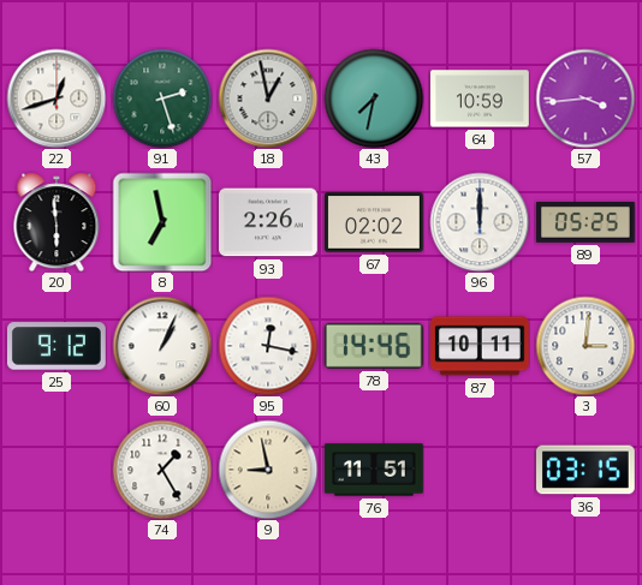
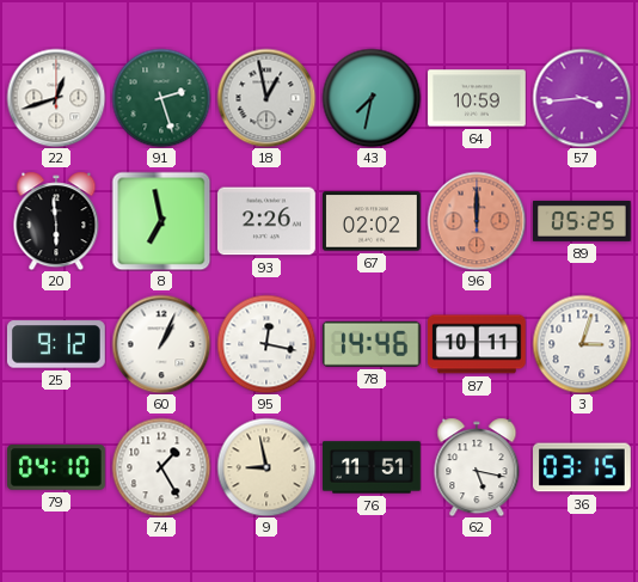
96 dial: white -> salmon (477, 221)
3: 3:01 -> 3:03 (582, 344)
79: none -> 04:10 (57, 468)
62: none -> 5:17 (477, 467)
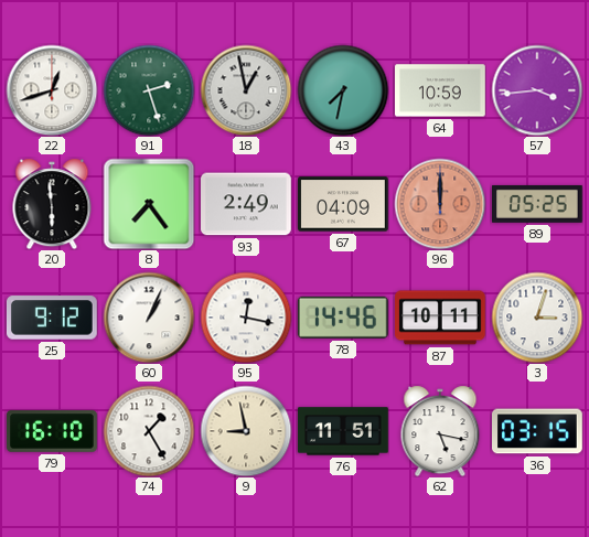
8: 6:58 -> 7:24 (149, 204)
93: 2:26 -> 2:49 (247, 204)
67: 02:02 -> 04:09 (344, 204)
79: 04:10 -> 16:10 (53, 432)
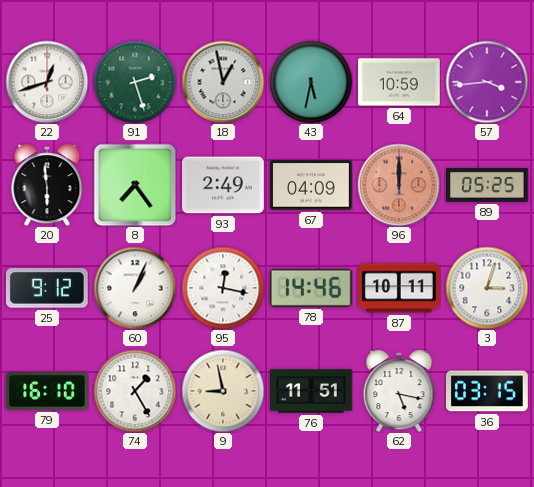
43: 7:32 -> 5:32 (311, 82)
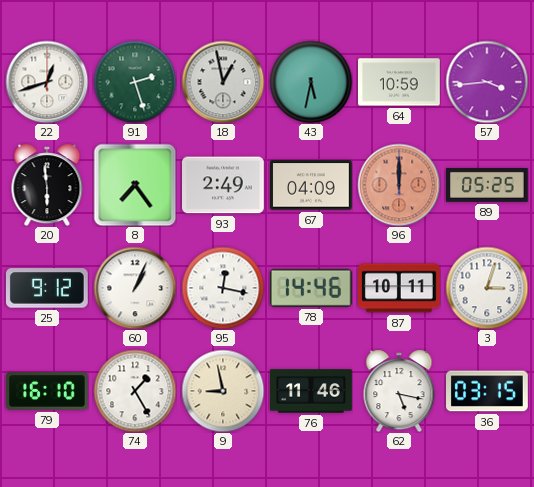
76: 11:51 -> 11:46 (312, 391)
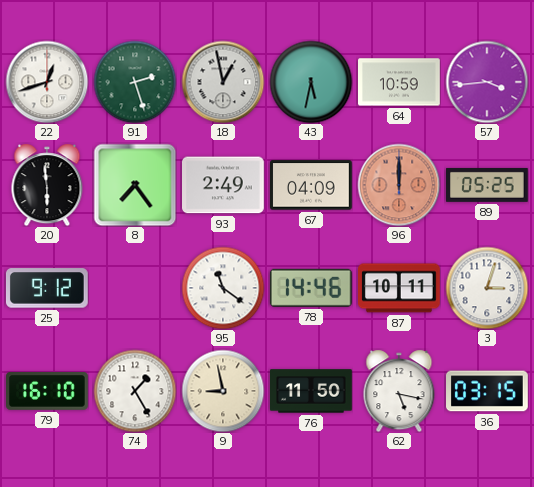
60: 1:04 -> none (135, 288)
95: 12:17 -> 11:21 (223, 288)
76: 11:46 -> 11:50 (312, 391)
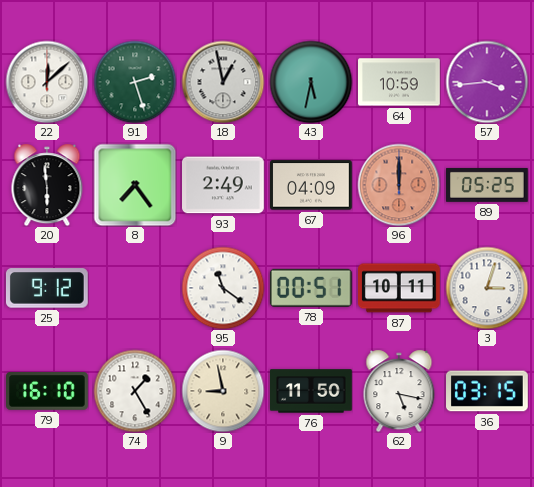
22: 12:42 -> 12:08 (47, 82)
78: 14:46 -> 00:51 (311, 288)
